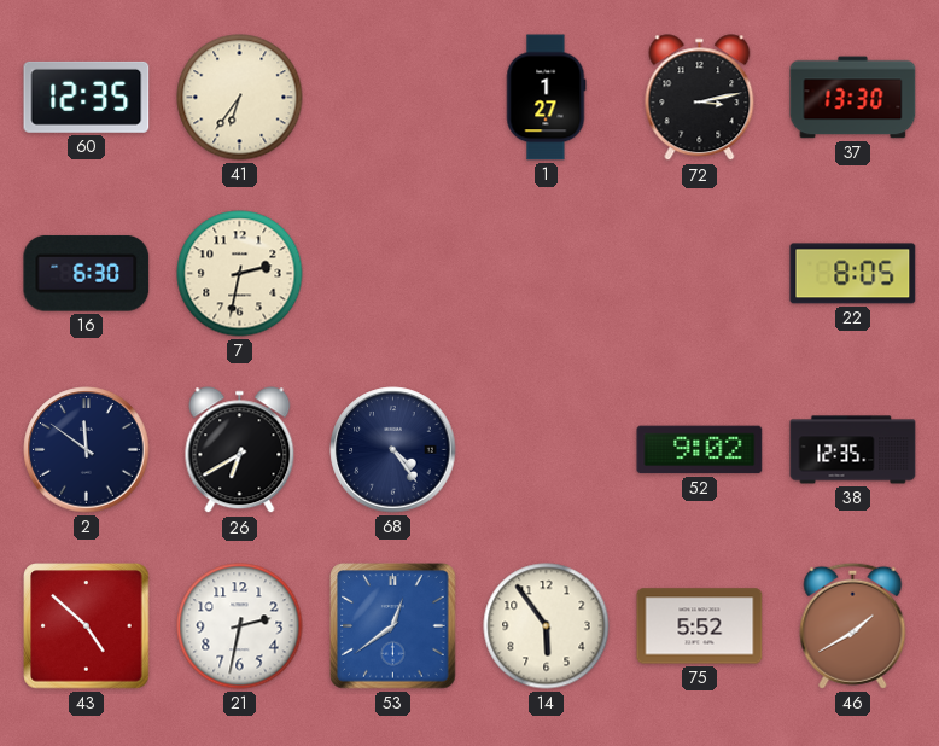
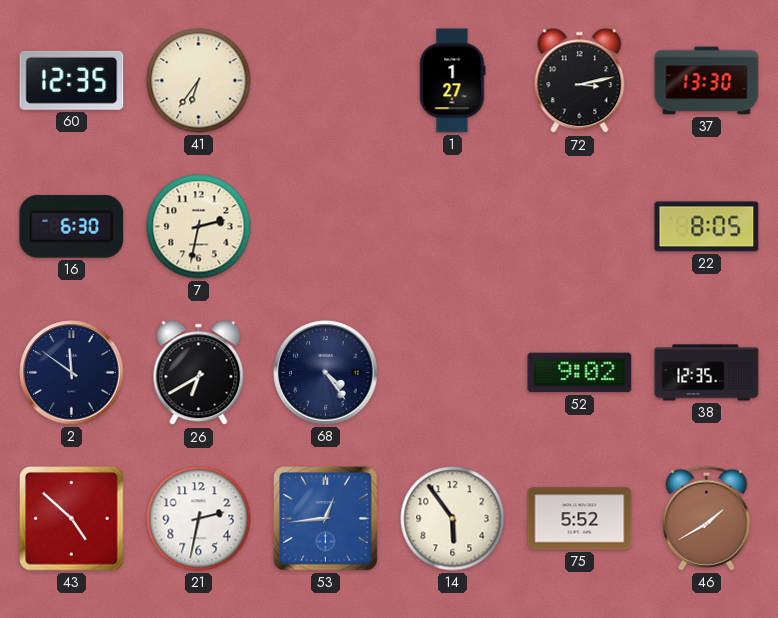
53: 12:39 -> 12:44 (326, 519)
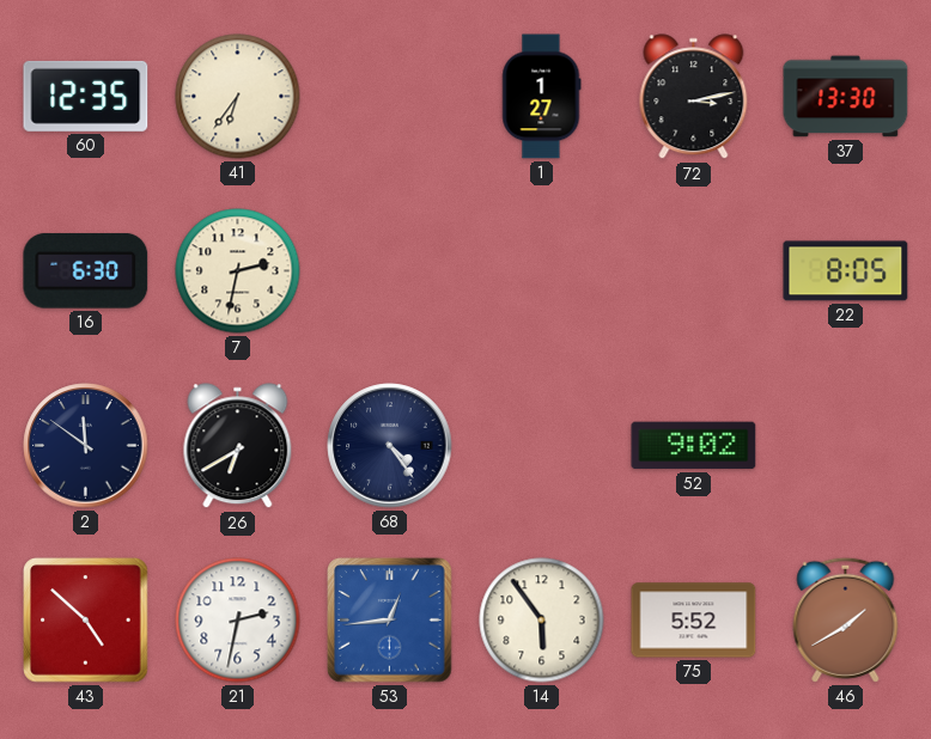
38: 12:35 -> none (707, 373)
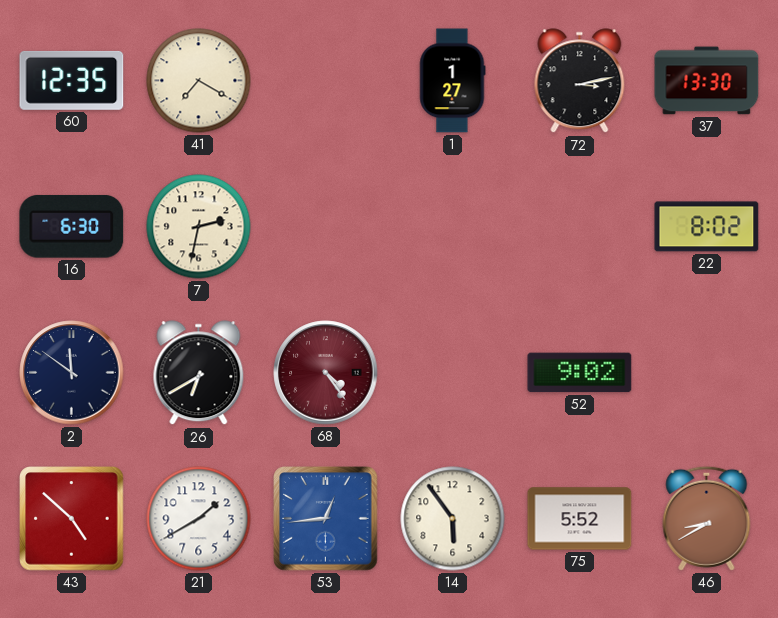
41: 6:36 -> 7:20 (199, 81)
22: 8:05 -> 8:02 (707, 227)
68 dial: navy -> burgundy (326, 373)
21: 2:32 -> 1:40 (199, 519)
46: 1:40 -> 8:40 (707, 518)
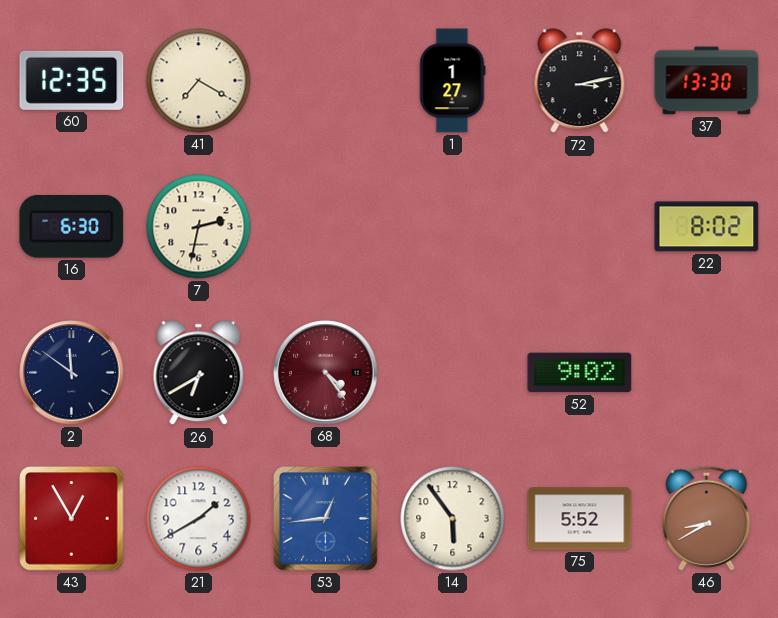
43: 4:52 -> 12:55 (72, 519)
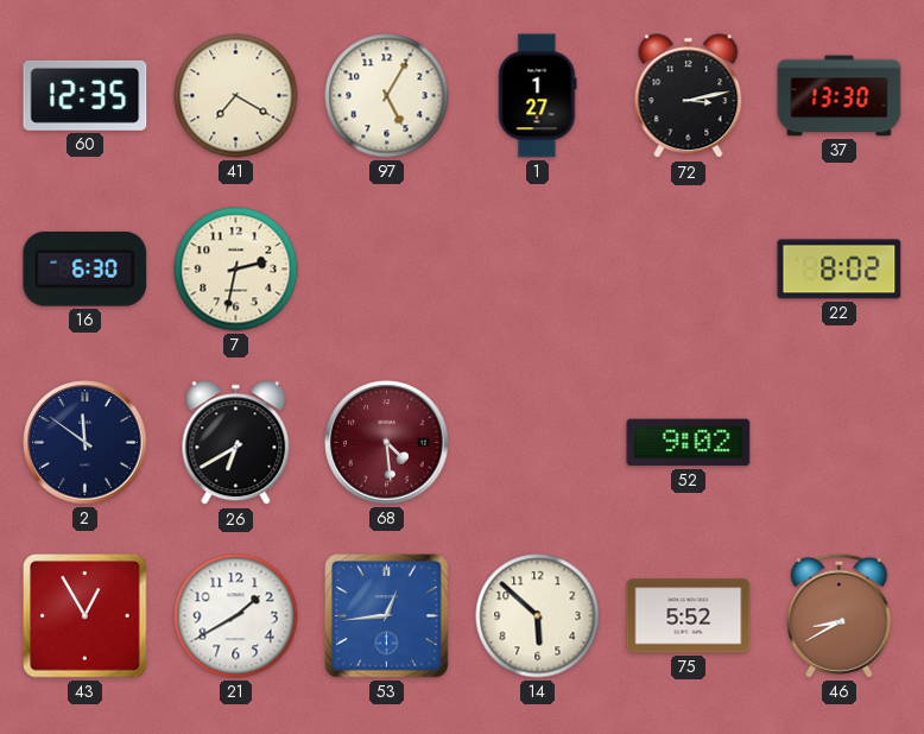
97: none -> 5:05 (387, 96)
68: 4:24 -> 4:29 (387, 443)
14: 5:54 -> 5:52 (538, 616)
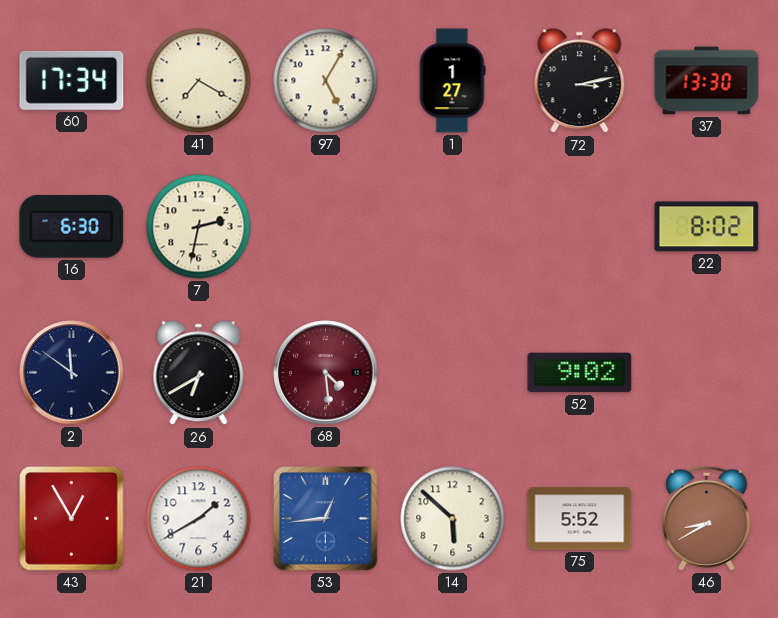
60: 12:35 -> 17:34 (72, 80)
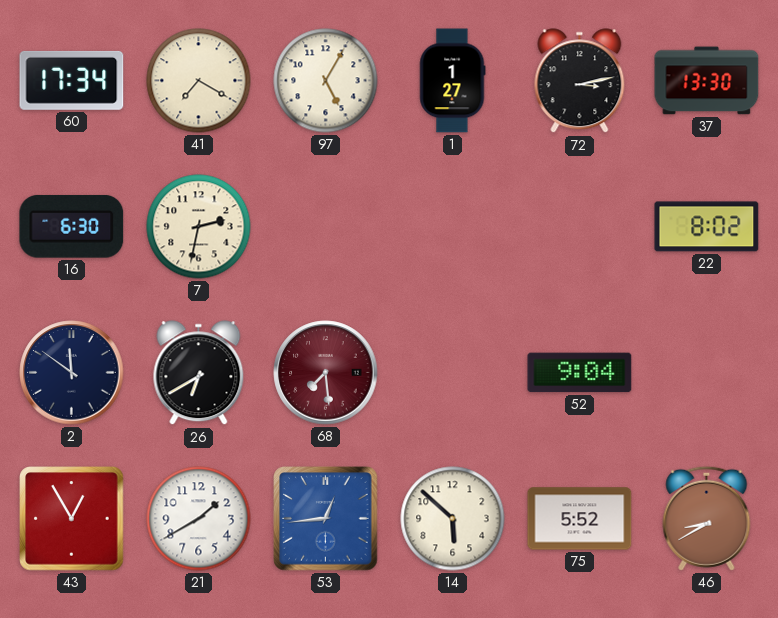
68: 4:29 -> 7:29 (326, 373)
52: 9:02 -> 9:04 (580, 373)
